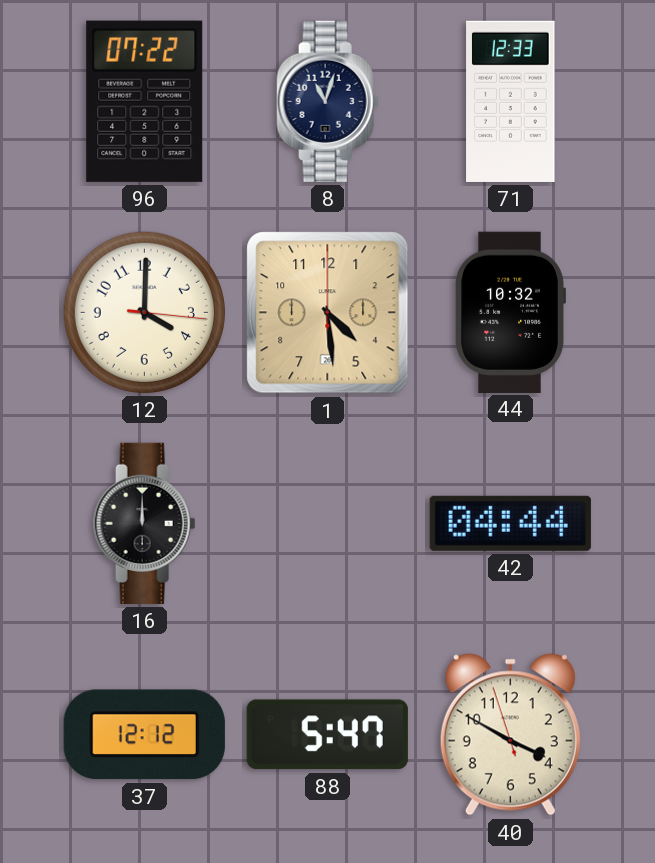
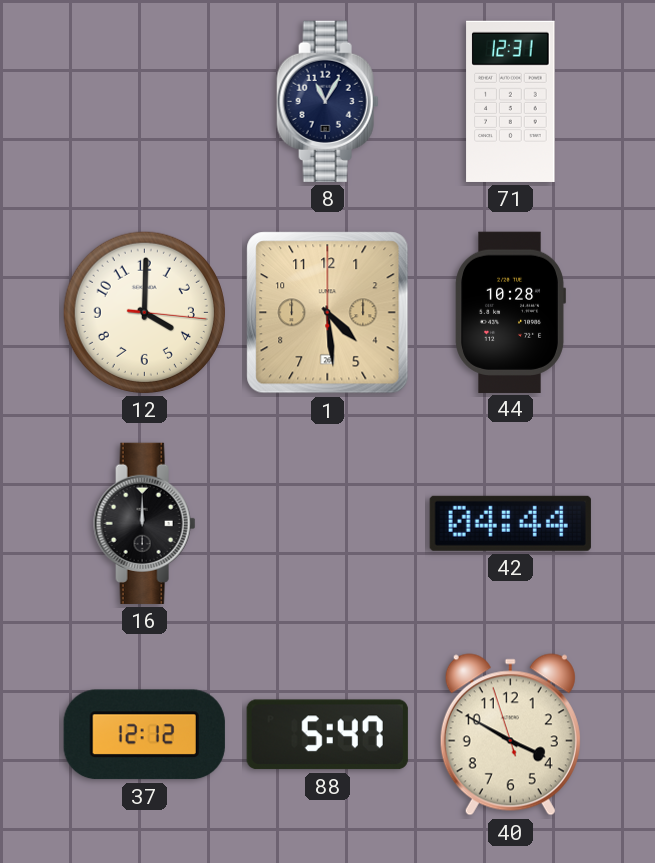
96: 07:22 -> none (145, 101)
8: 11:03 -> 11:05 (328, 101)
71: 12:33 -> 12:31 (511, 101)
44: 10:32 -> 10:28 (510, 312)
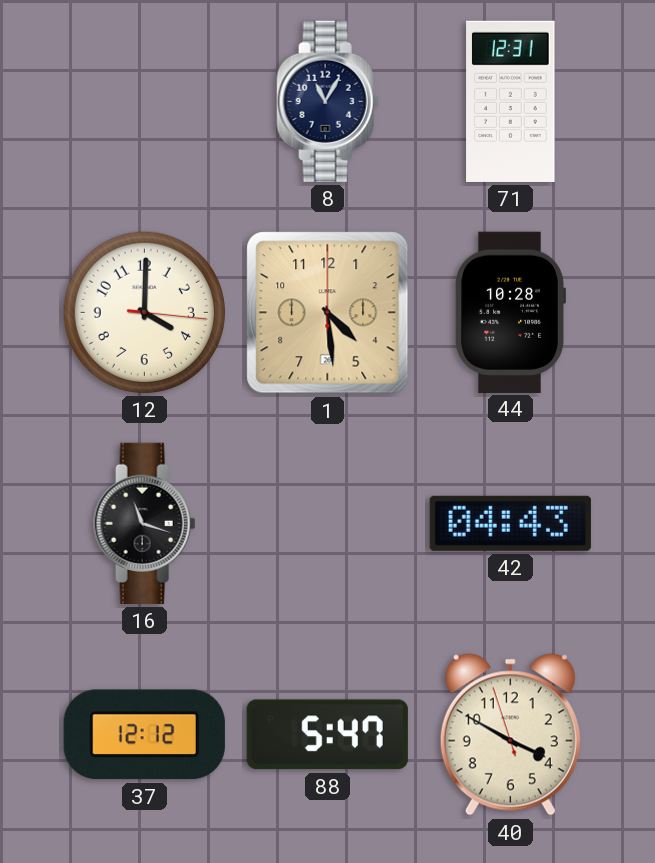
16: 12:00 -> 11:18 (145, 523)
42: 04:44 -> 04:43 (510, 523)
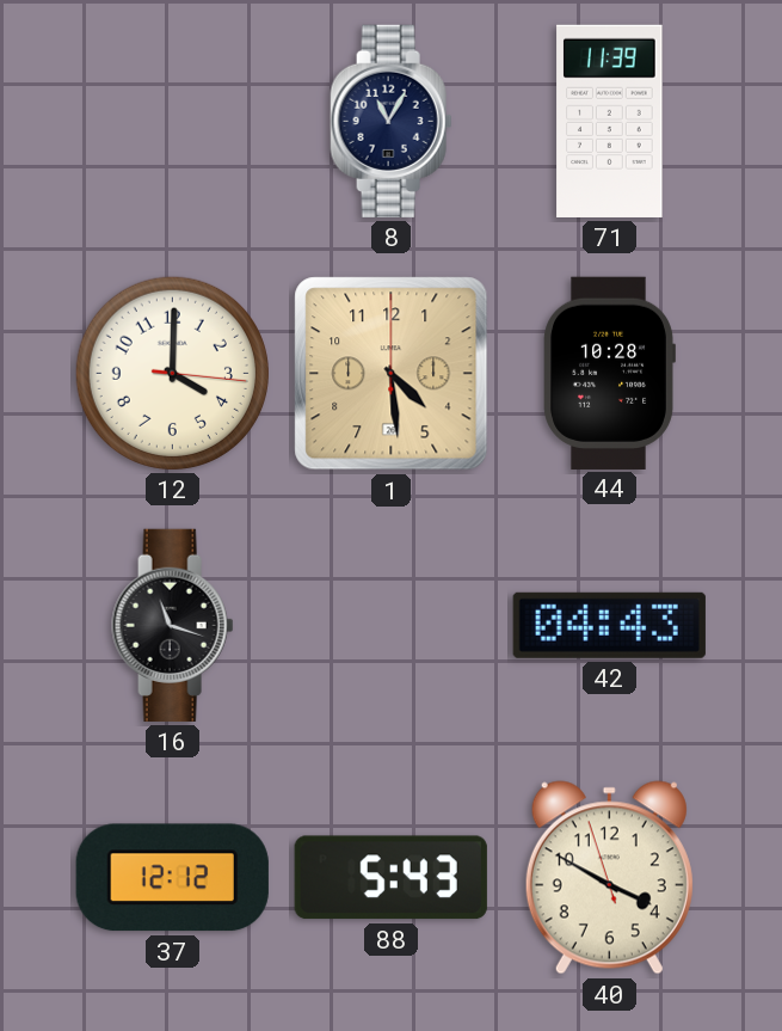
71: 12:31 -> 11:39 (610, 121)
88: 5:47 -> 5:43 (390, 878)
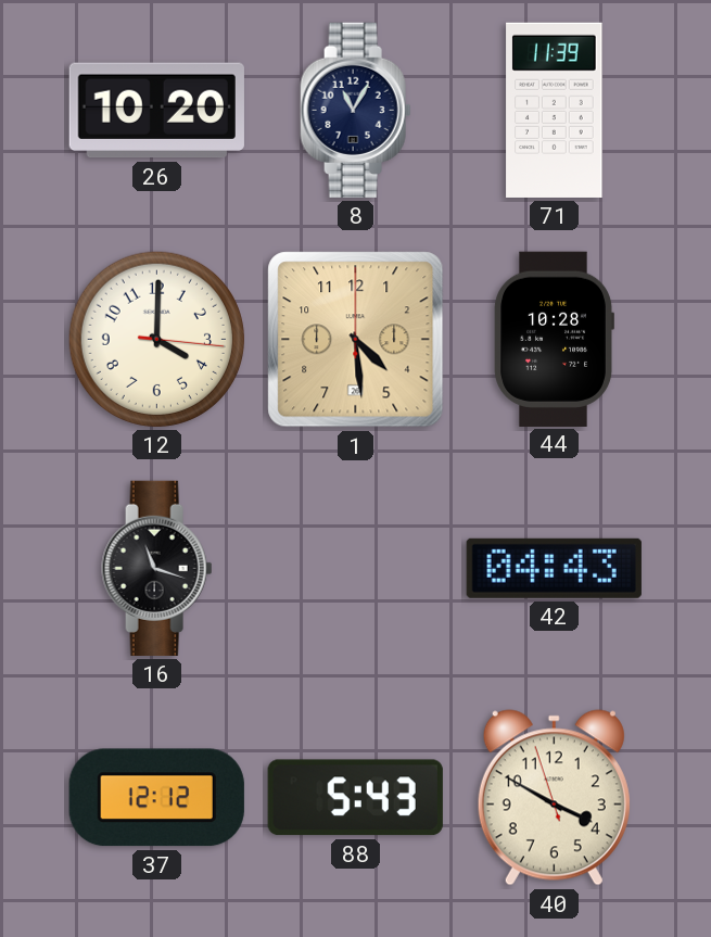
26: none -> 10:20 (156, 111)
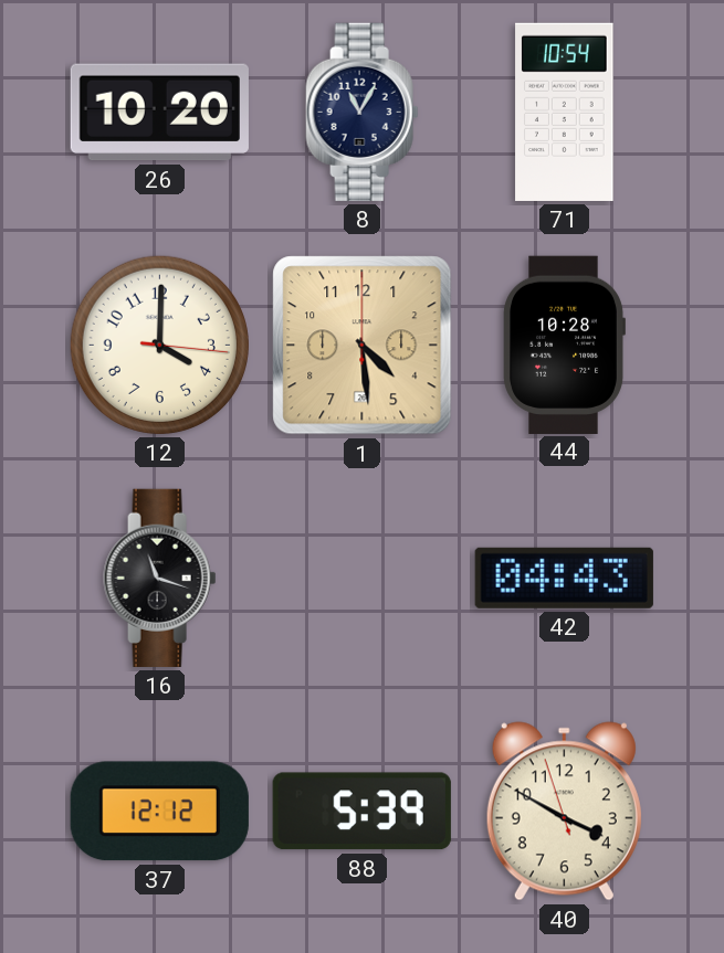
71: 11:39 -> 10:54 (565, 112)
88: 5:43 -> 5:39 (361, 812)
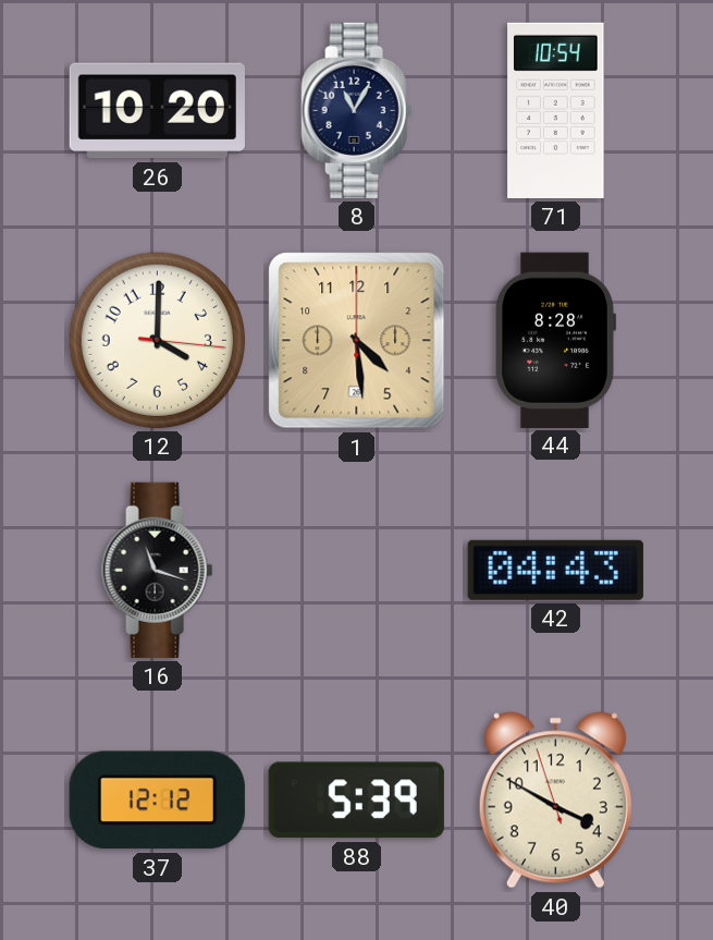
44: 10:28 -> 8:28 (555, 340)
